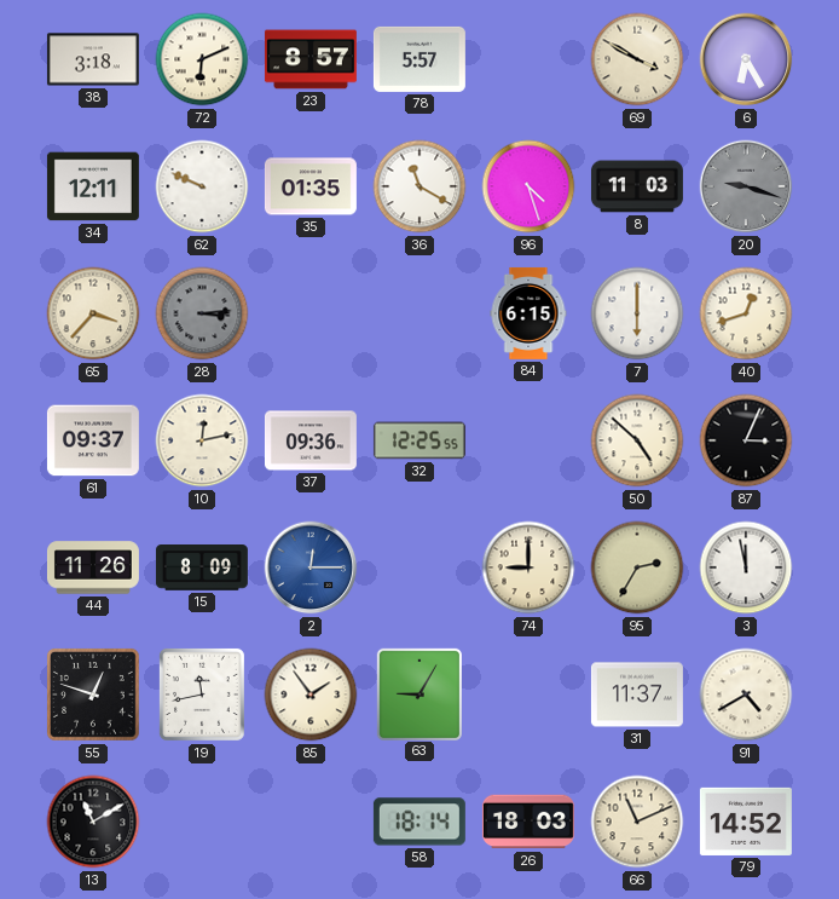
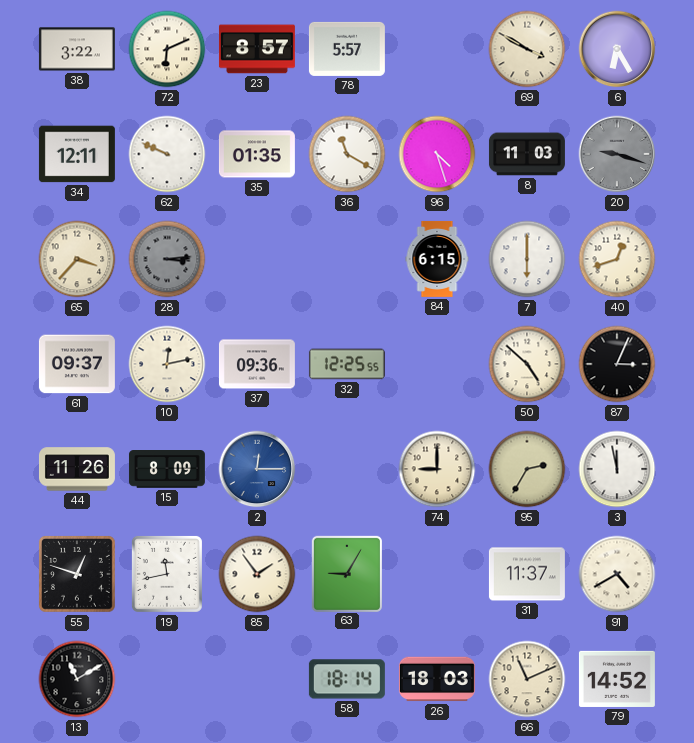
38: 3:18 -> 3:22 (77, 49)
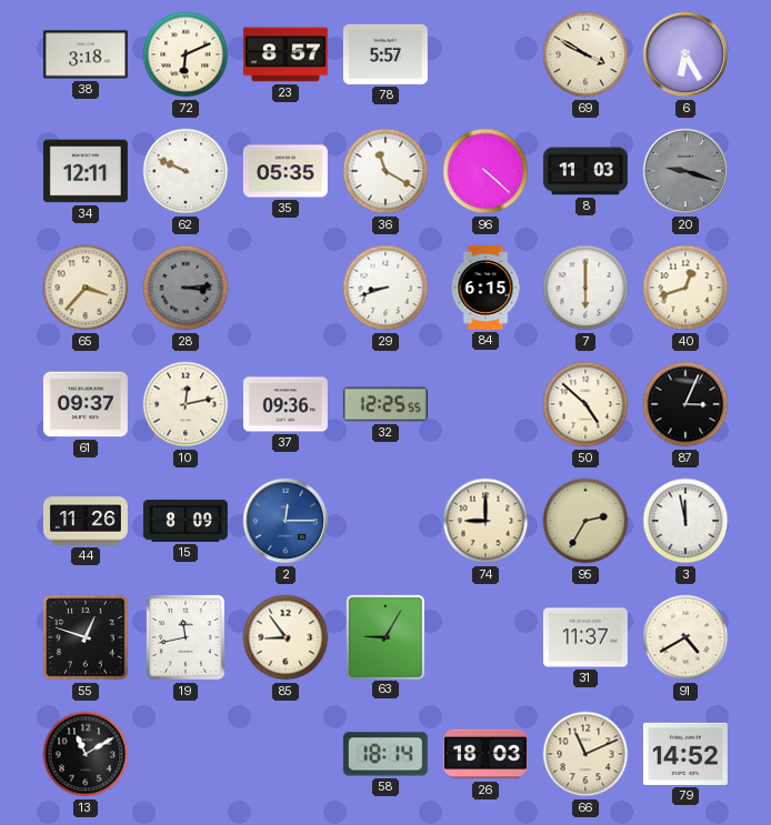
38: 3:22 -> 3:18 (86, 54)
35: 01:35 -> 05:35 (286, 171)
96: 4:27 -> 4:22 (485, 171)
29: none -> 8:42 (385, 288)
85: 1:54 -> 8:54 (286, 637)
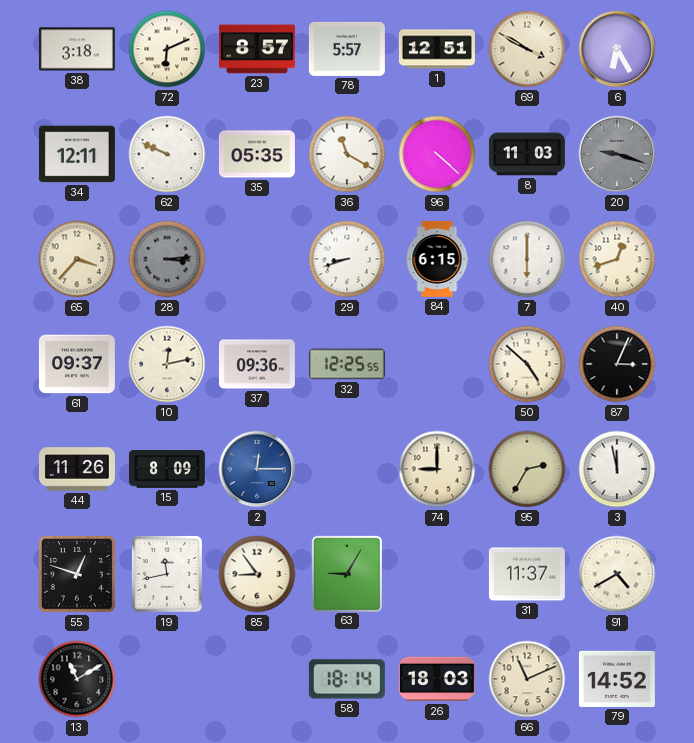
1: none -> 12:51 (437, 49)
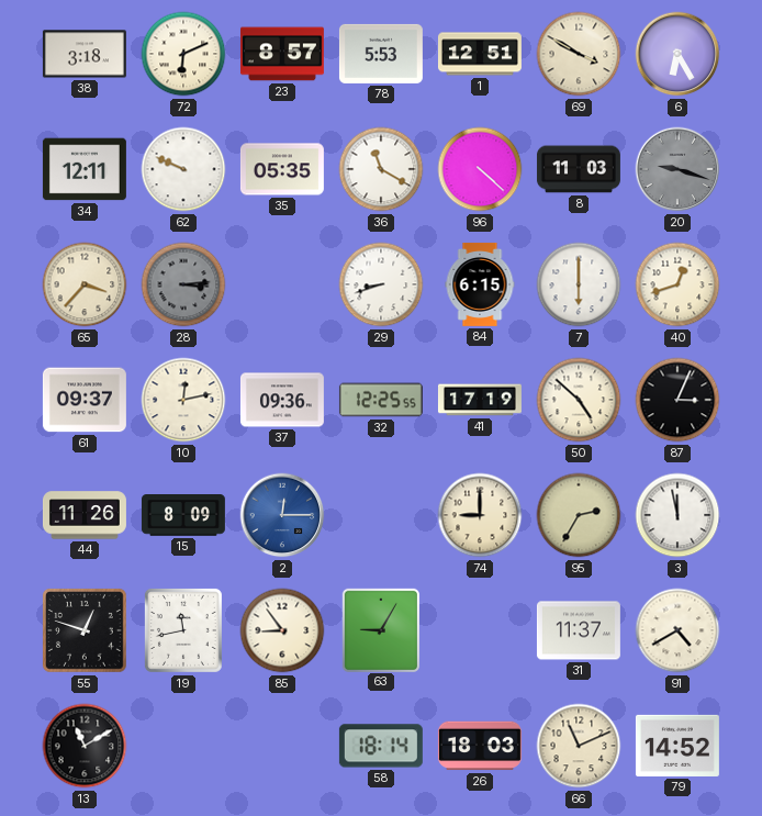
78: 5:57 -> 5:53 (381, 54)
41: none -> 17:19 (480, 400)
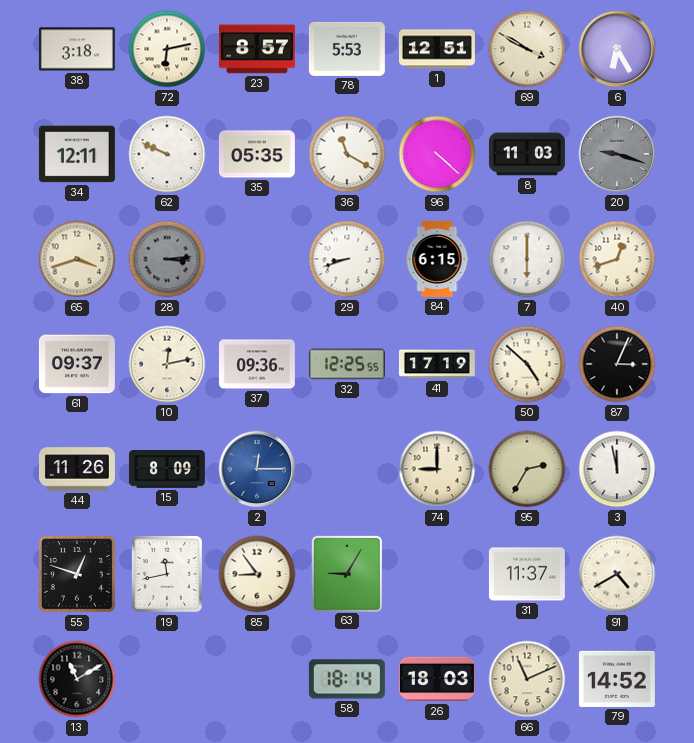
72: 6:11 -> 6:13 (167, 49)
65: 3:37 -> 3:42 (77, 259)
